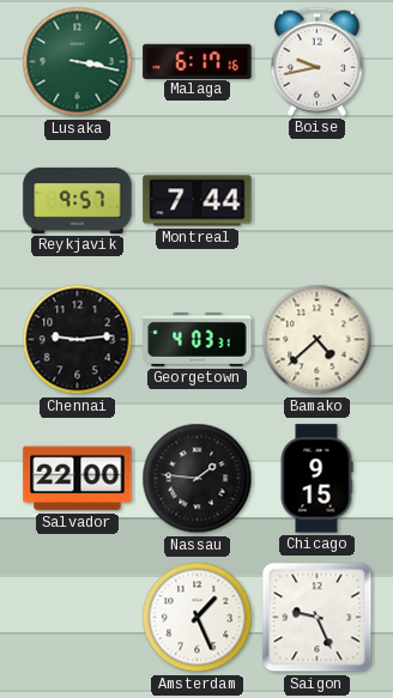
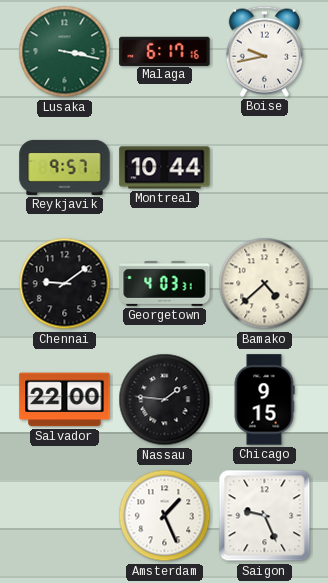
Montreal: 7:44 -> 10:44 (165, 168)
Chennai: 9:14 -> 9:09 (65, 284)
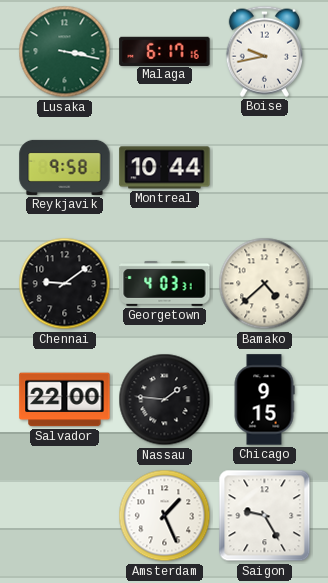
Reykjavik: 9:57 -> 9:58 (65, 167)
Saigon: 9:26 -> 9:25 (265, 516)
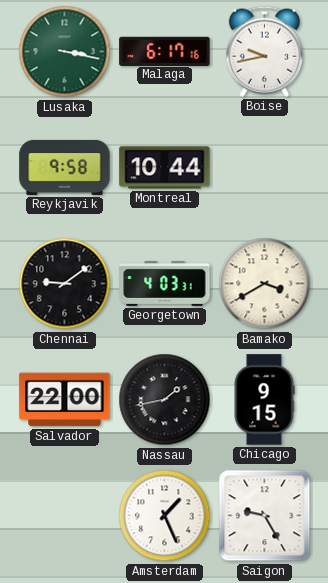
Bamako: 4:38 -> 3:40 (265, 284)
Nassau: 1:46 -> 1:43 (165, 400)
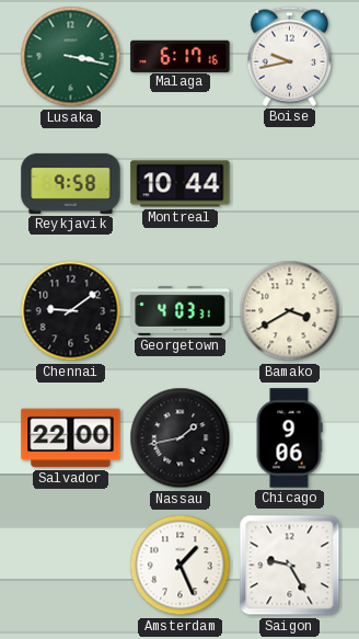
Chicago: 9:15 -> 9:06 (289, 438)
